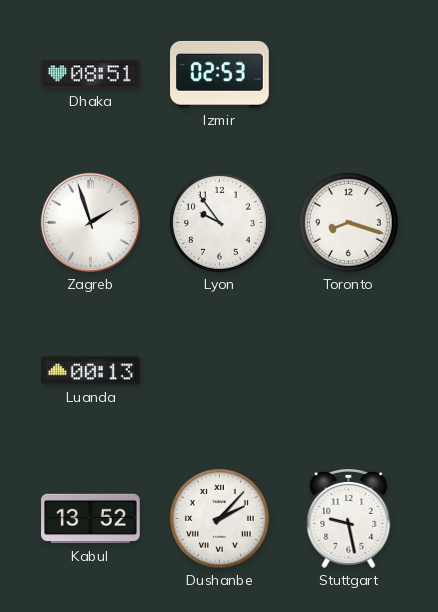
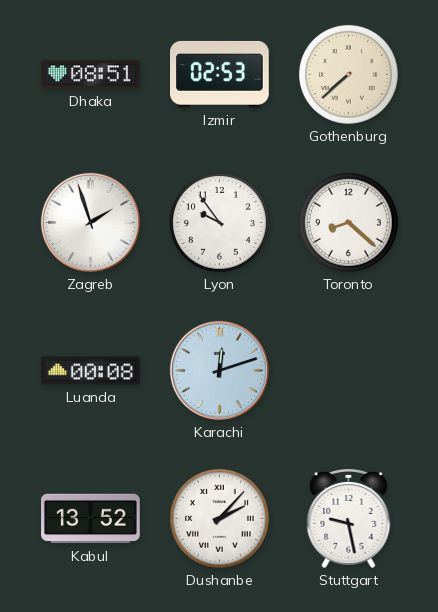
Gothenburg: none -> 7:38 (348, 74)
Toronto: 8:18 -> 8:22 (348, 222)
Luanda: 00:13 -> 00:08 (91, 371)
Karachi: none -> 12:12 (219, 370)
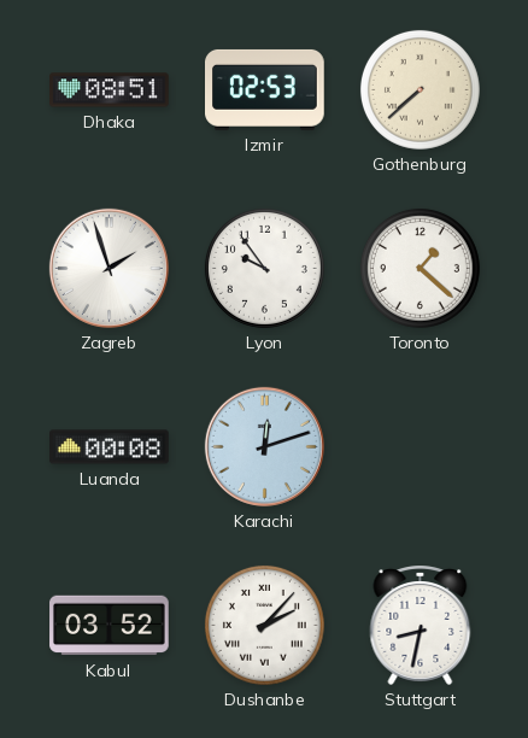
Toronto: 8:22 -> 1:22 (420, 268)
Kabul: 13:52 -> 03:52 (110, 626)
Stuttgart: 9:28 -> 8:32 (421, 626)
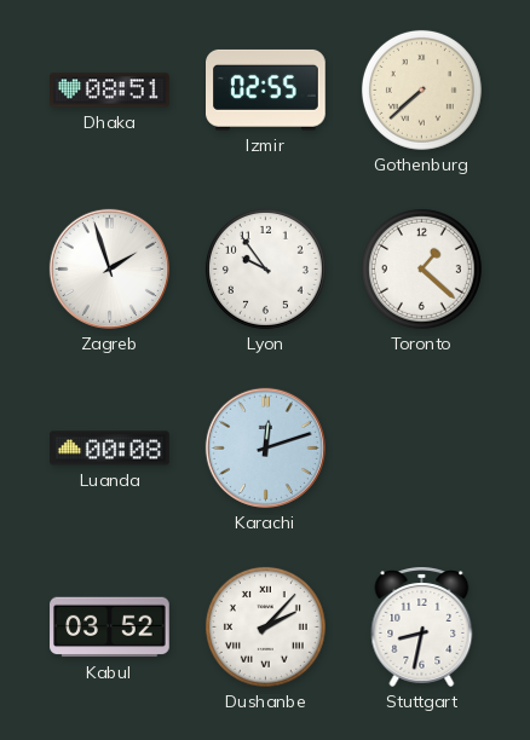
Izmir: 02:53 -> 02:55 (266, 89)
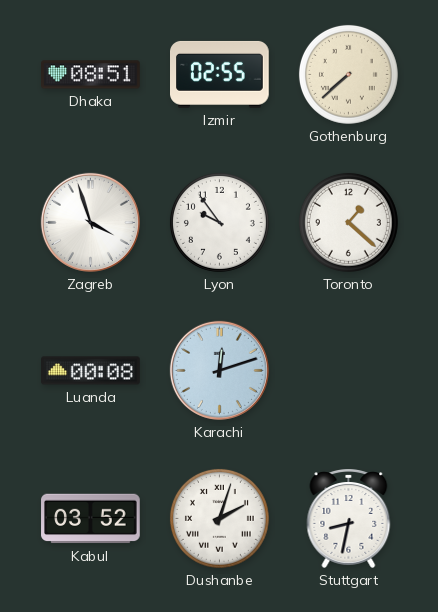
Zagreb: 1:57 -> 3:57 (90, 222)
Dushanbe: 2:07 -> 2:03 (219, 518)
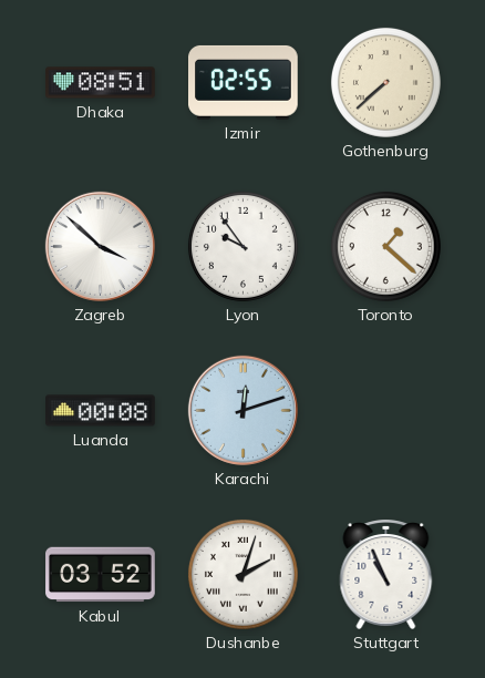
Zagreb: 3:57 -> 3:52 (100, 246)
Stuttgart: 8:32 -> 10:56 (386, 575)
